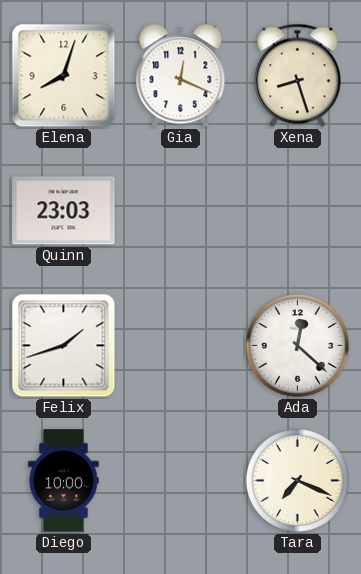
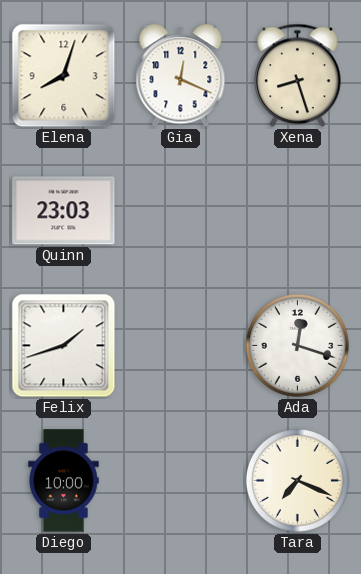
Ada: 12:22 -> 12:18 (297, 345)
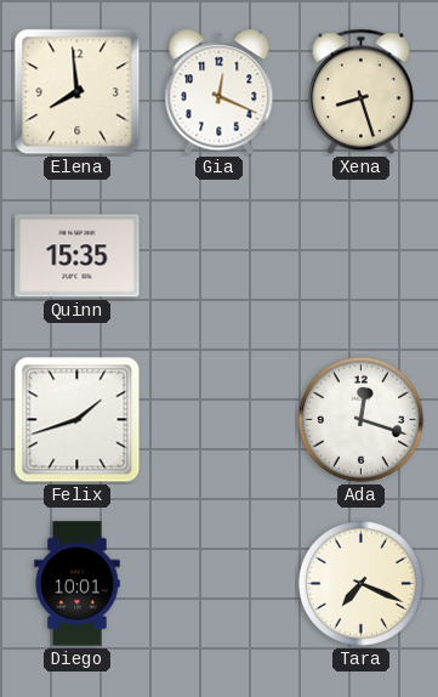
Elena: 8:03 -> 7:59 (78, 92)
Quinn: 23:03 -> 15:35 (78, 256)
Diego: 10:00 -> 10:01 (78, 584)
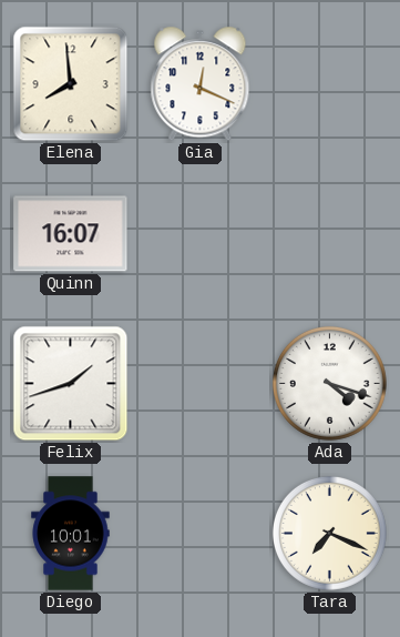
Xena: 8:27 -> none (362, 92)
Quinn: 15:35 -> 16:07 (71, 234)
Ada: 12:18 -> 4:18 (329, 383)
